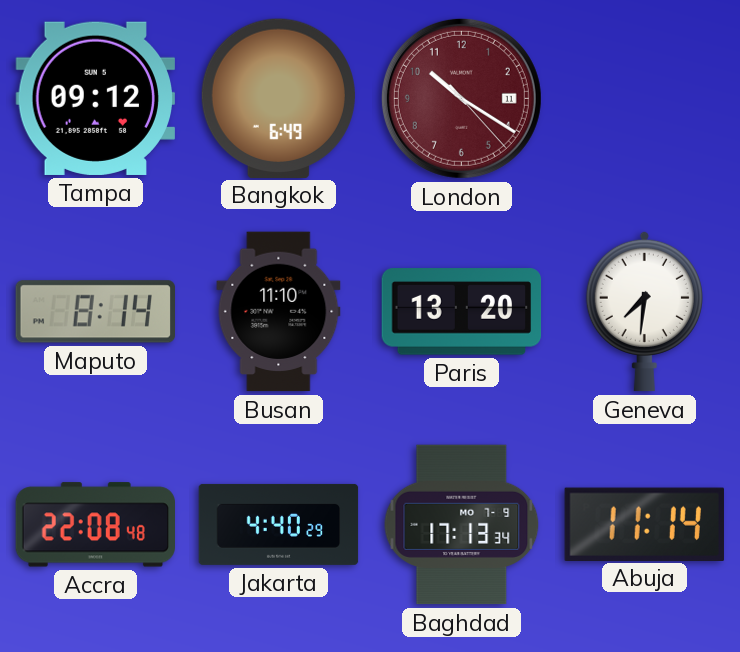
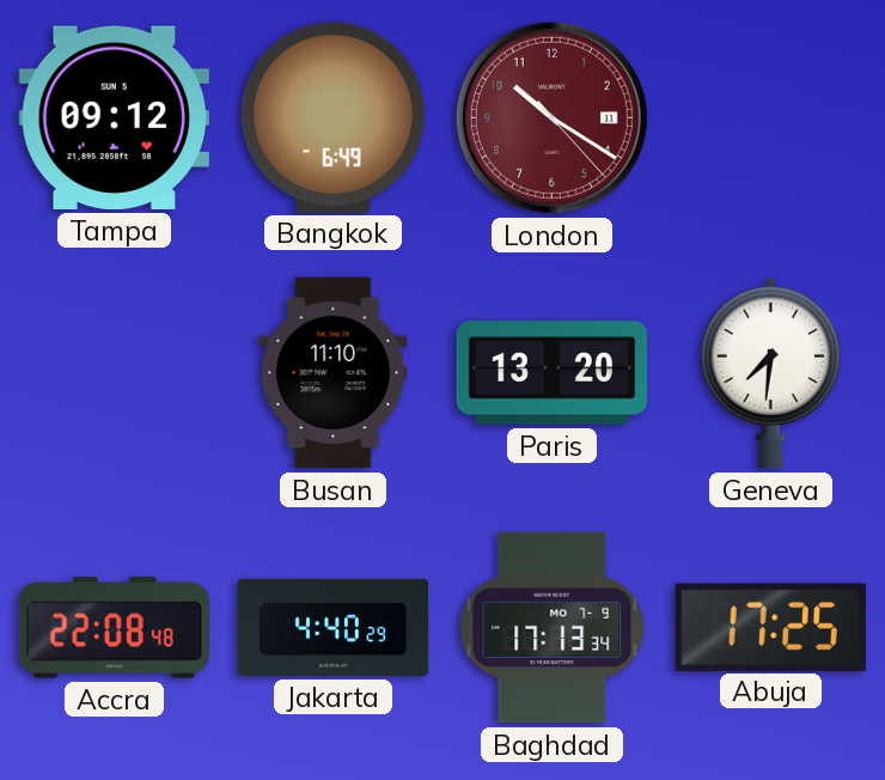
Maputo: 8:14 -> none (95, 312)
Abuja: 11:14 -> 17:25 (770, 627)
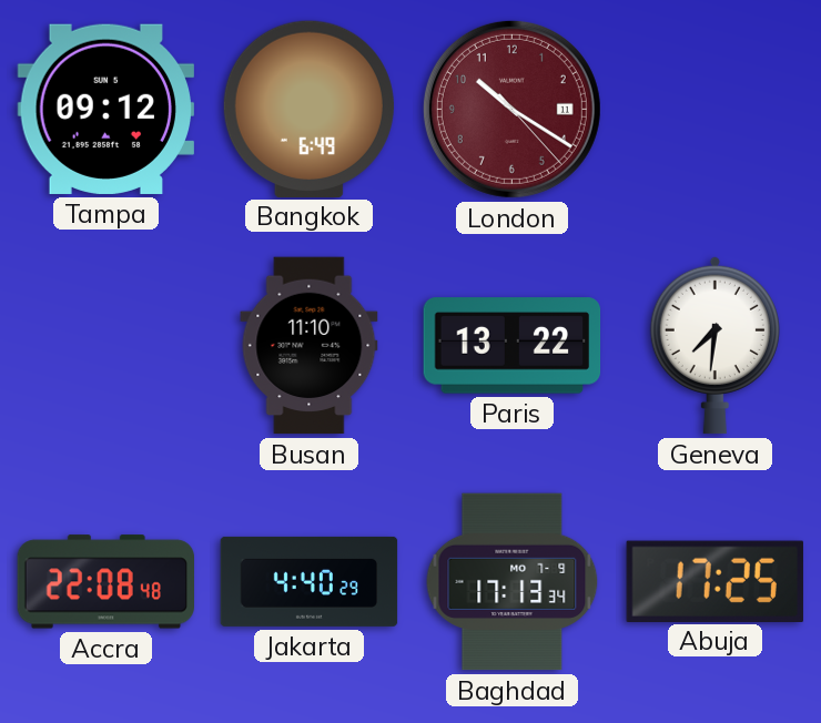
Paris: 13:20 -> 13:22 (513, 346)
